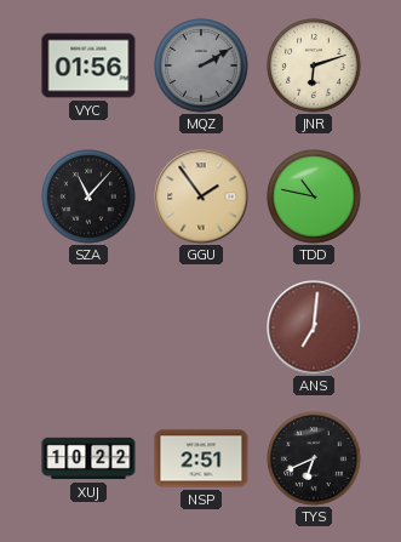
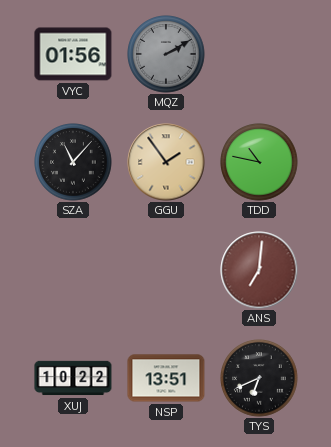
JNR: 6:12 -> none (314, 65)
NSP: 2:51 -> 13:51 (166, 378)
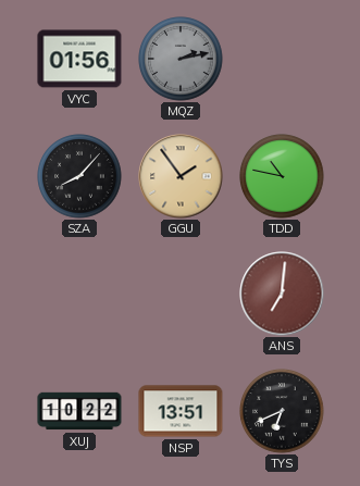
MQZ: 2:10 -> 2:13 (181, 59)
SZA: 11:07 -> 8:07 (79, 176)
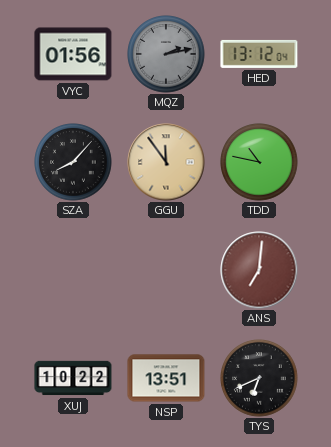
HED: none -> 13:12 (259, 54)
GGU: 1:54 -> 11:54 (166, 162)
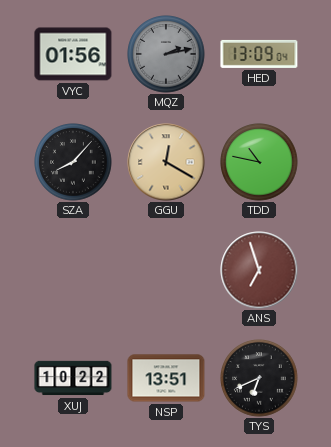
HED: 13:12 -> 13:09 (259, 54)
GGU: 11:54 -> 12:20 (166, 162)
ANS: 7:01 -> 6:57 (259, 270)
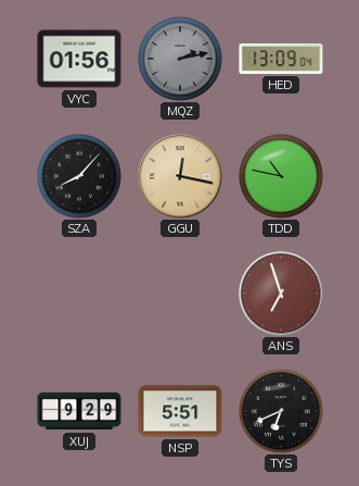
GGU: 12:20 -> 12:17 (180, 176)
XUJ: 10:22 -> 9:29 (79, 411)
NSP: 13:51 -> 5:51 (180, 411)
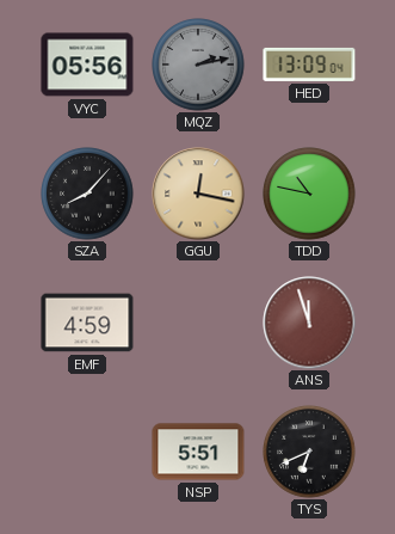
VYC: 01:56 -> 05:56 (87, 65)
EMF: none -> 4:59 (87, 323)
ANS: 6:57 -> 11:57 (309, 323)
XUJ: 9:29 -> none (79, 411)
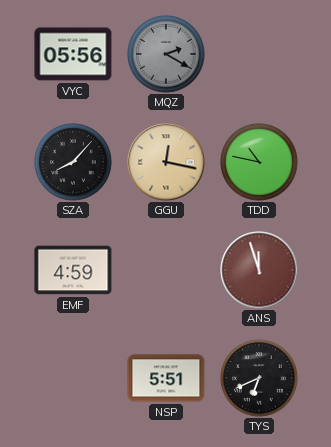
MQZ: 2:13 -> 2:20 (166, 54)
HED: 13:09 -> none (309, 65)
